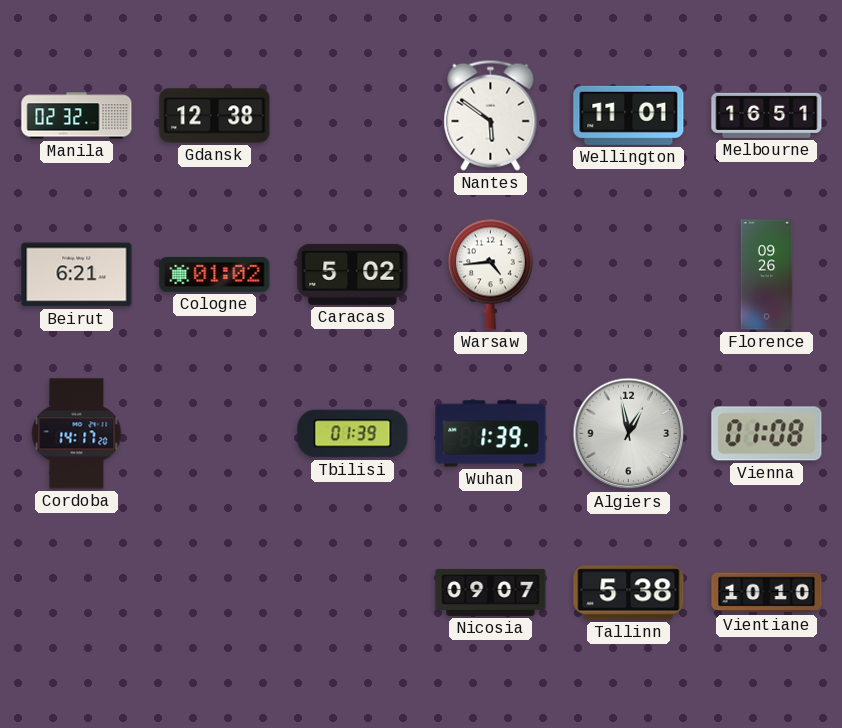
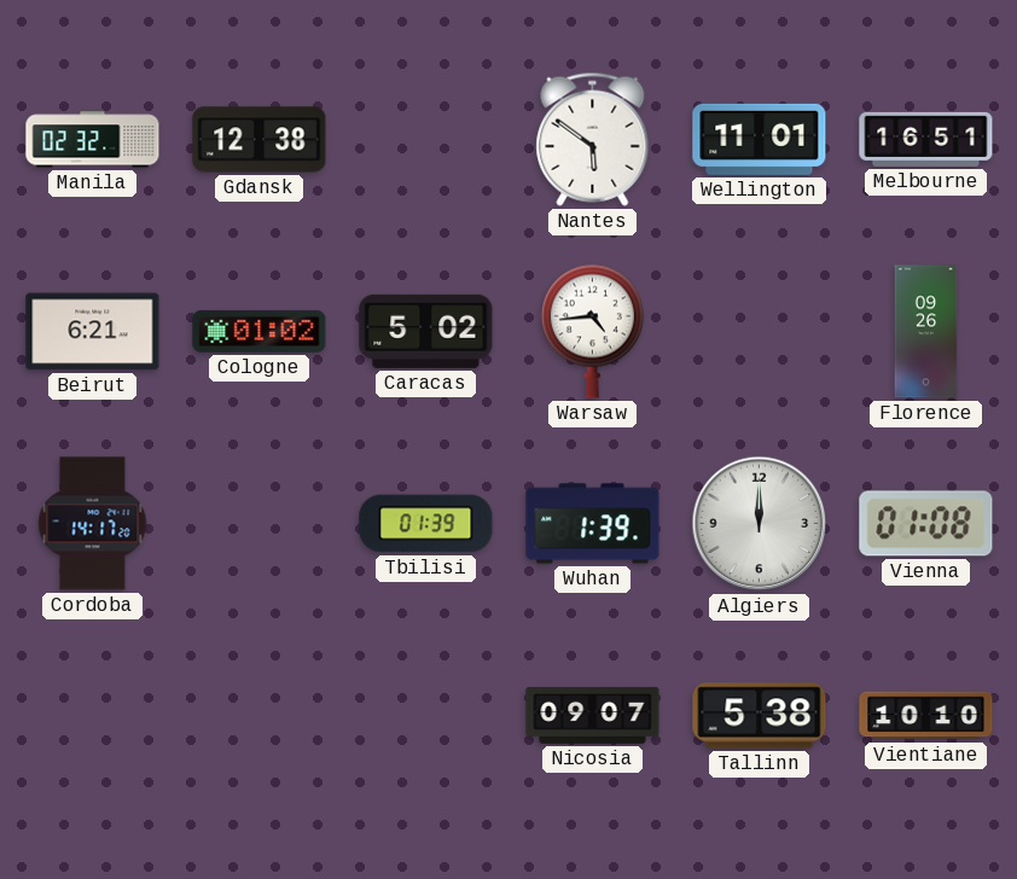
Algiers: 12:58 -> 12:00 (760, 524)
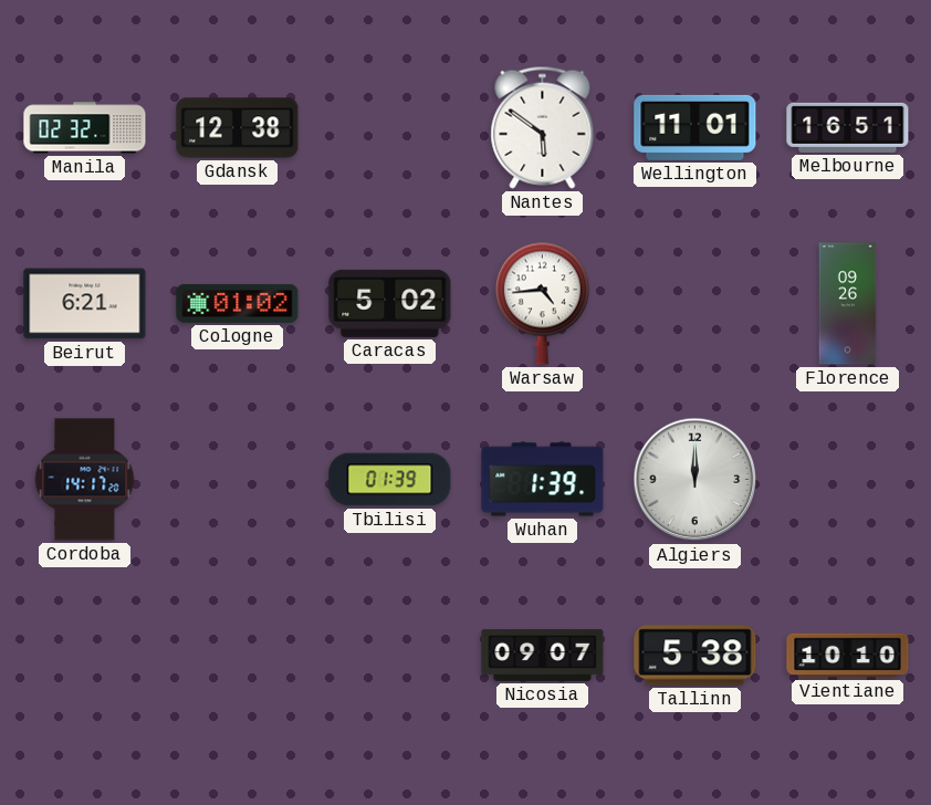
Vienna: 01:08 -> none (926, 524)
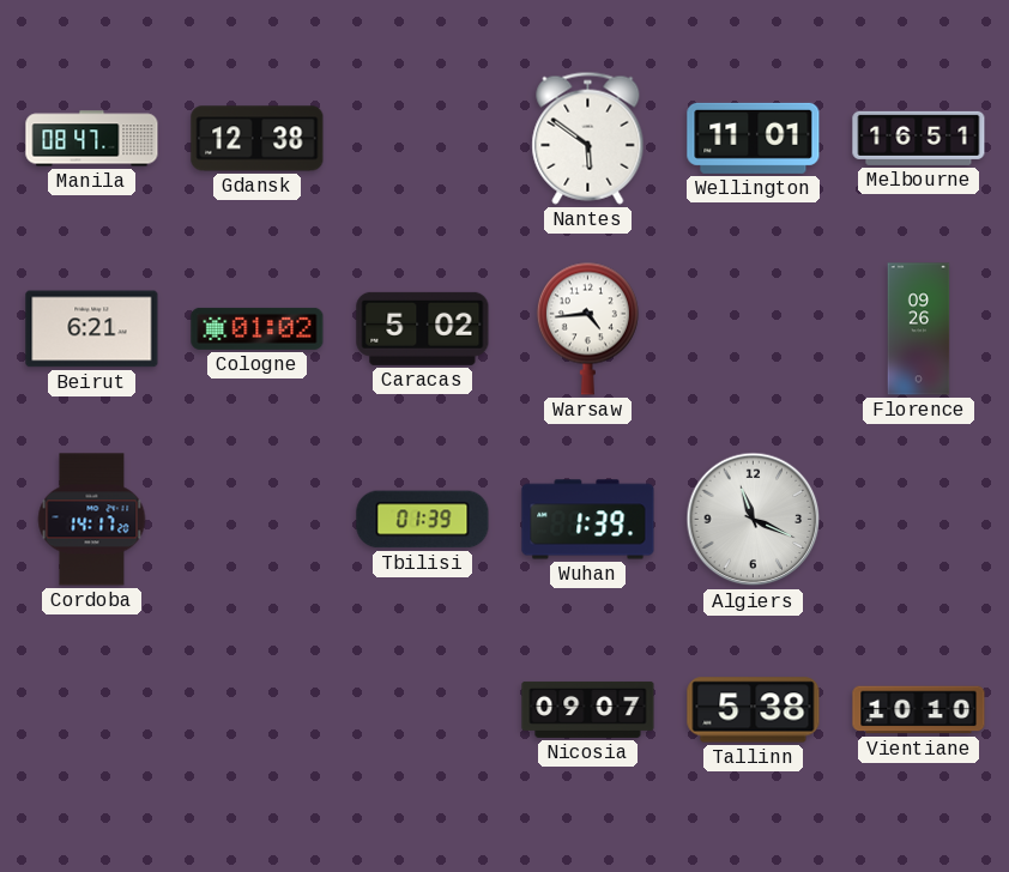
Manila: 02:32 -> 08:47 (92, 139)
Algiers: 12:00 -> 11:19 (754, 520)
